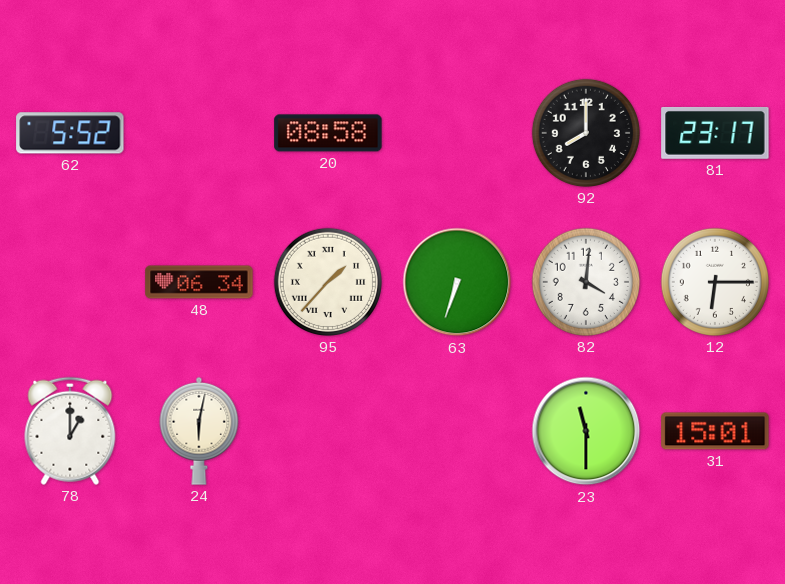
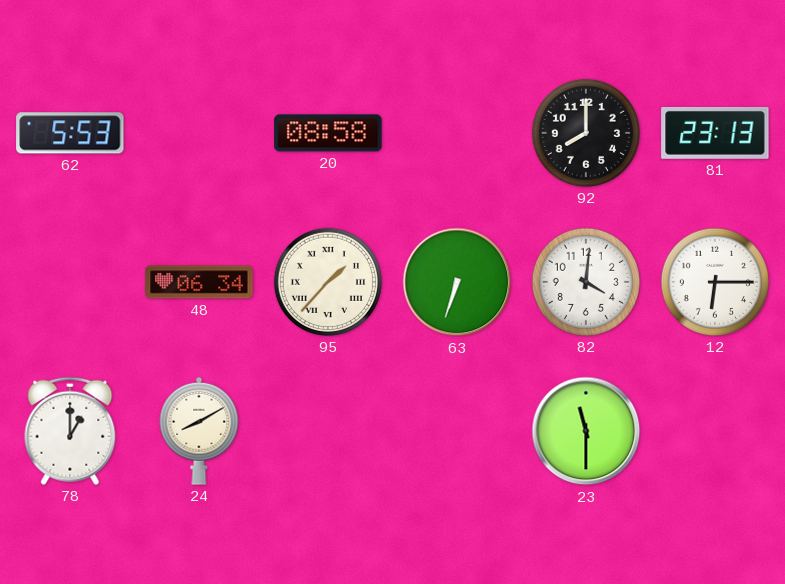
62: 5:52 -> 5:53 (70, 133)
81: 23:17 -> 23:13 (715, 133)
24: 6:02 -> 8:10 (199, 431)
31: 15:01 -> none (715, 431)
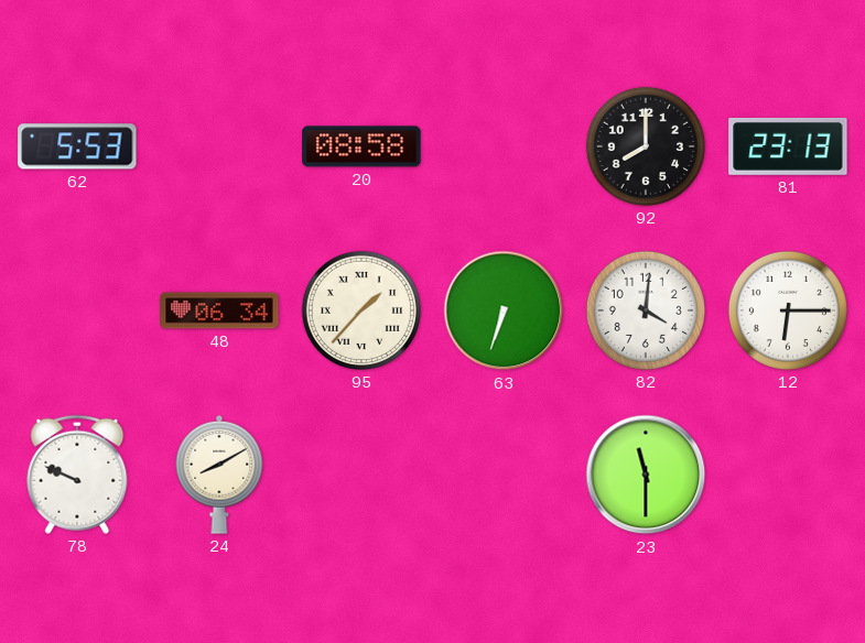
78: 1:00 -> 9:49 (77, 475)
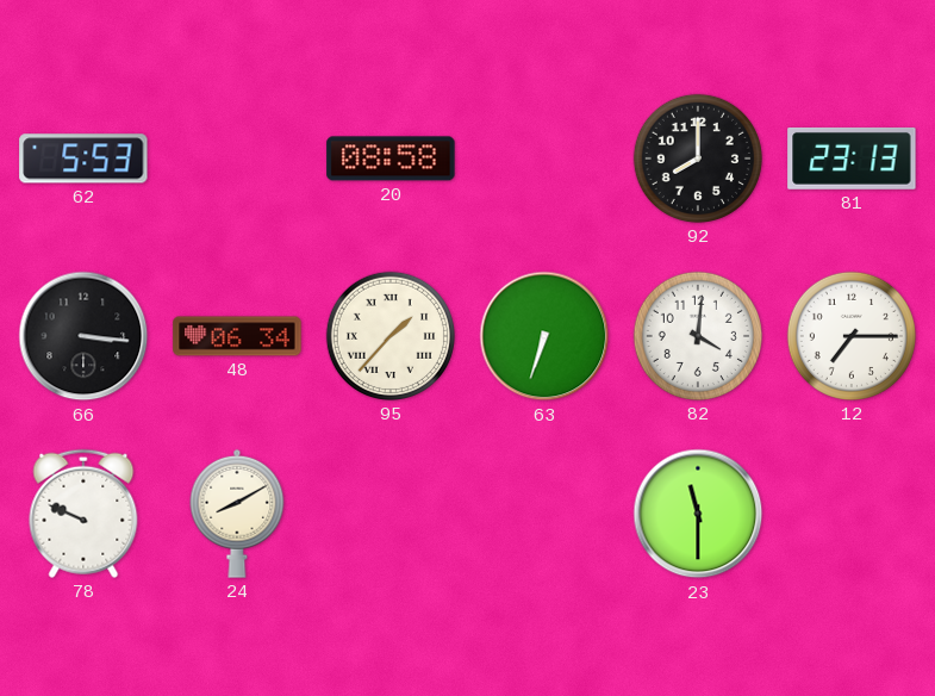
66: none -> 3:16 (83, 336)
12: 6:15 -> 7:15 (852, 336)
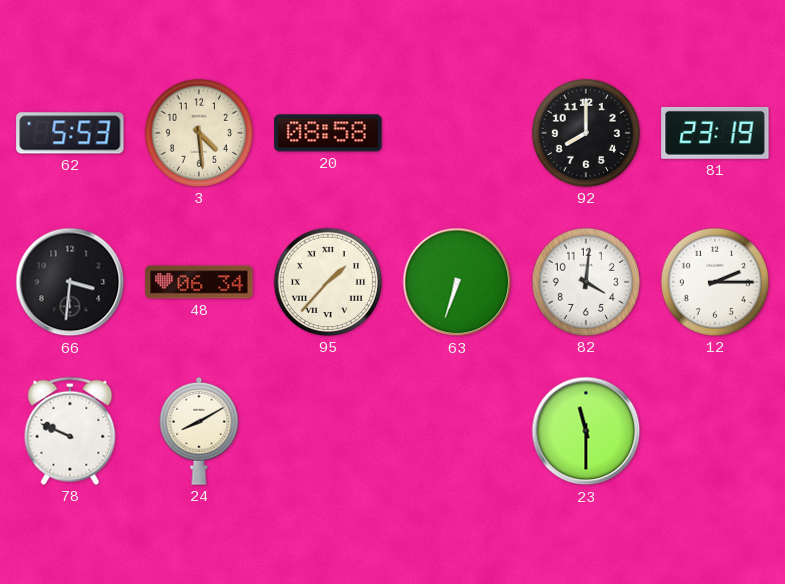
3: none -> 4:29 (199, 133)
81: 23:13 -> 23:19 (715, 133)
66: 3:16 -> 3:31 (70, 282)
12: 7:15 -> 2:15 (715, 282)
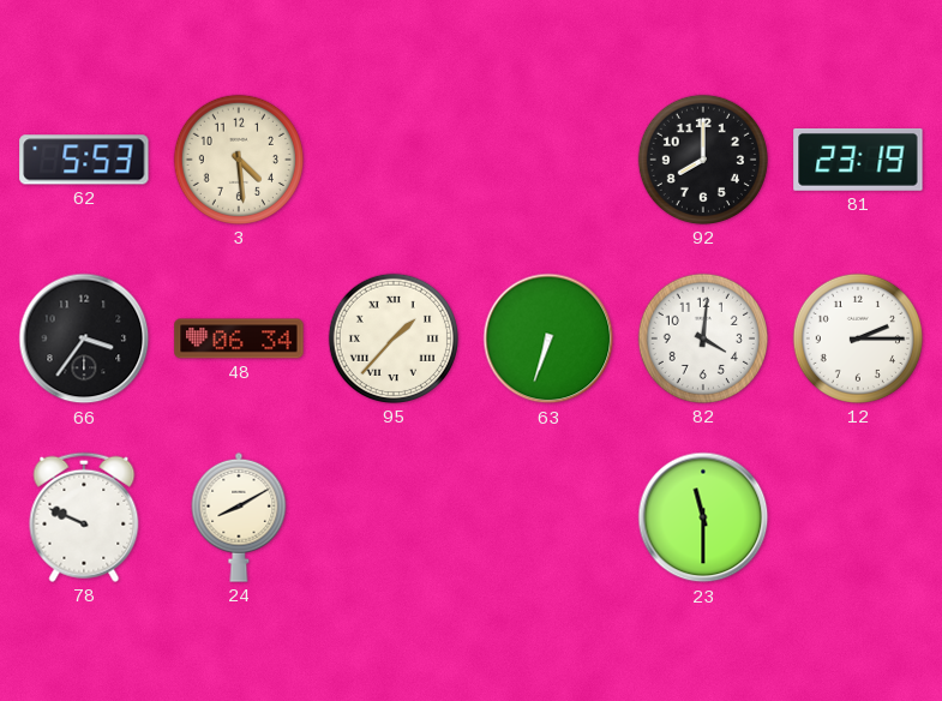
20: 08:58 -> none (328, 133)
66: 3:31 -> 3:36 (84, 338)
